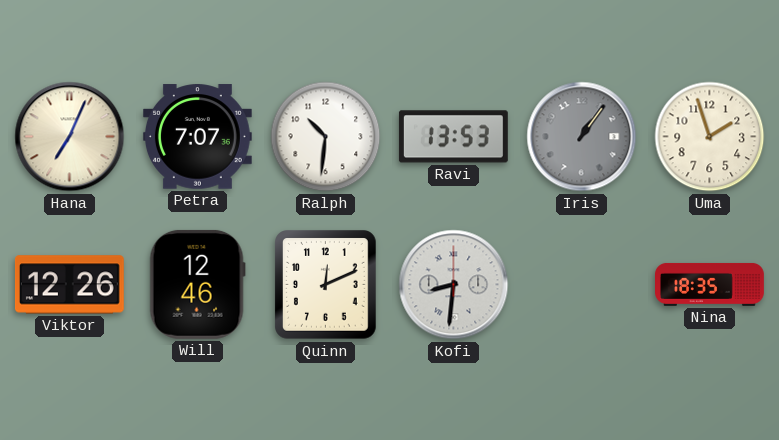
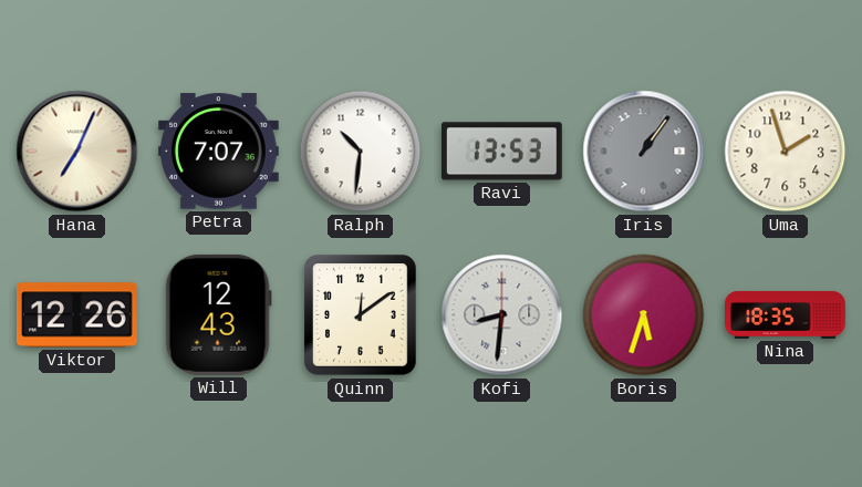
Will: 12:46 -> 12:43 (218, 314)
Quinn: 12:11 -> 12:09 (361, 315)
Boris: none -> 5:33 (644, 315)
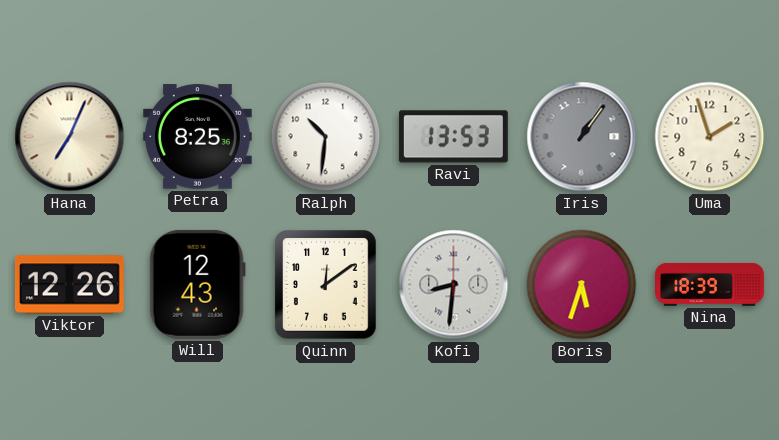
Petra: 7:07 -> 8:25 (197, 137)
Nina: 18:35 -> 18:39 (710, 284)
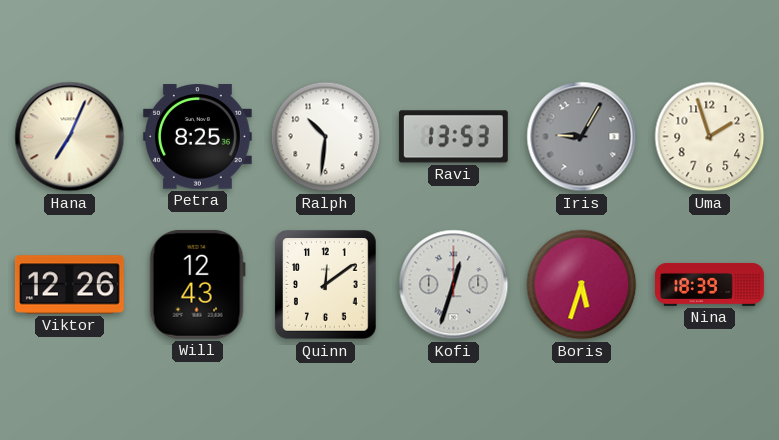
Iris: 1:06 -> 9:05 (582, 137)
Kofi: 8:31 -> 12:33 (454, 285)
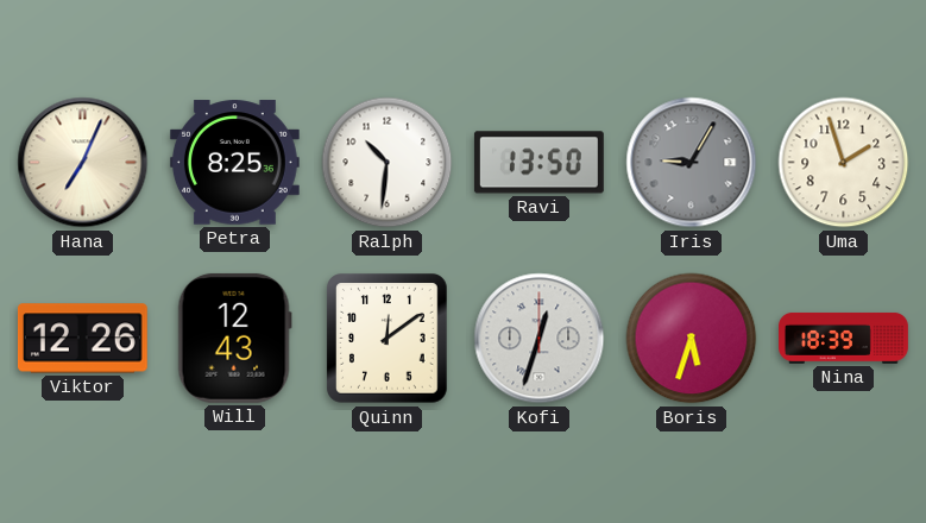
Ravi: 13:53 -> 13:50 (538, 163)
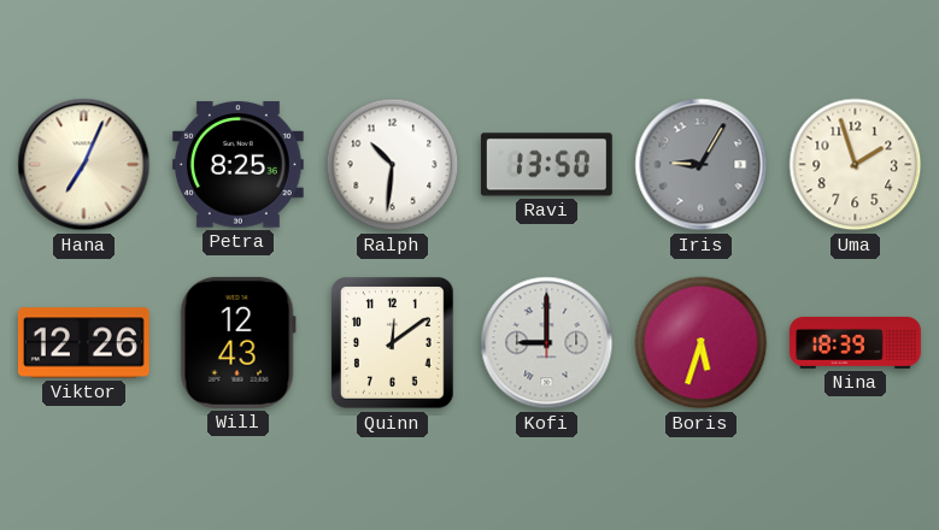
Kofi: 12:33 -> 9:00 (547, 343)
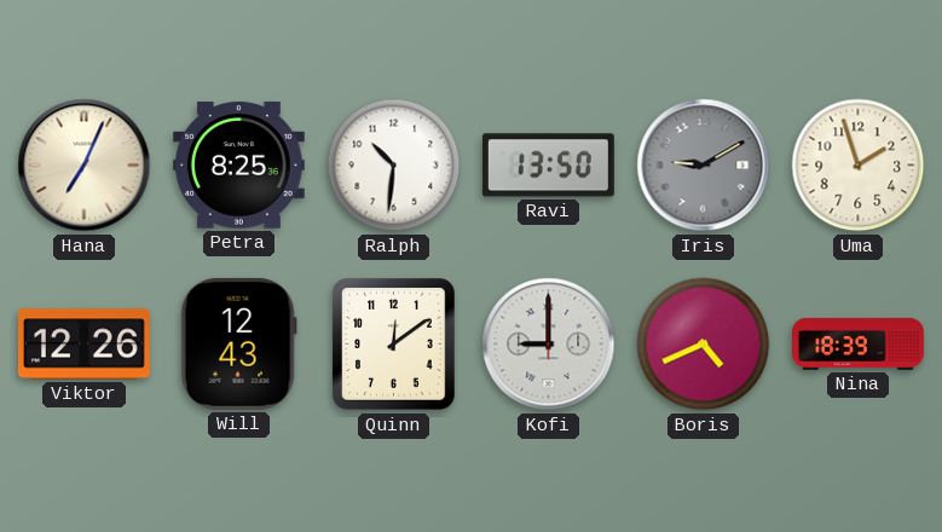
Iris: 9:05 -> 9:10 (704, 166)
Boris: 5:33 -> 4:41 (704, 345)
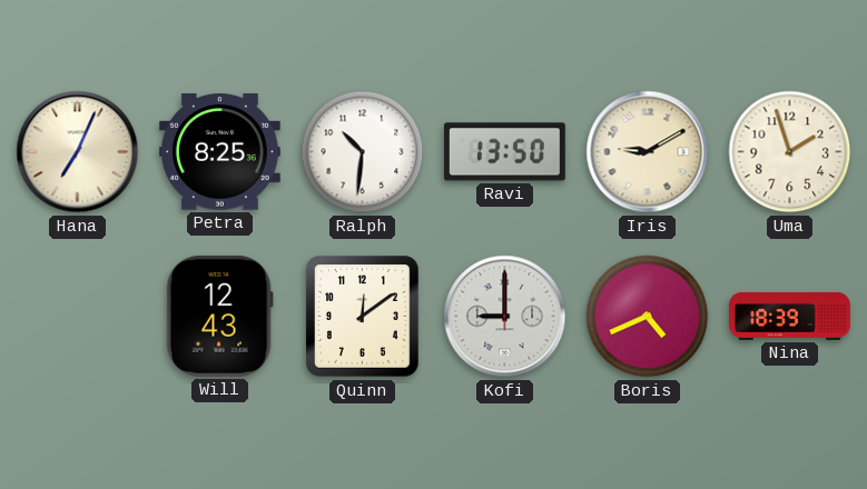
Iris dial: grey -> cream (648, 152)
Viktor: 12:26 -> none (83, 345)
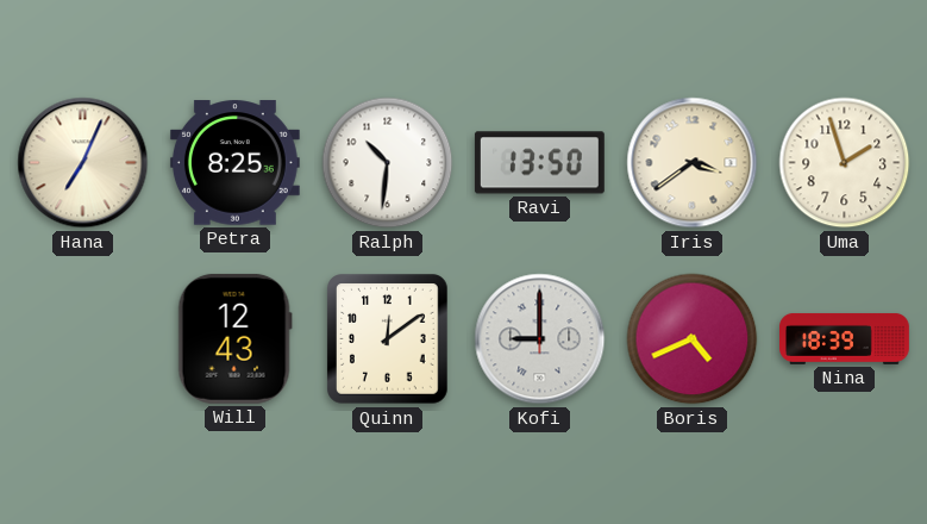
Iris: 9:10 -> 3:39 (693, 163)
